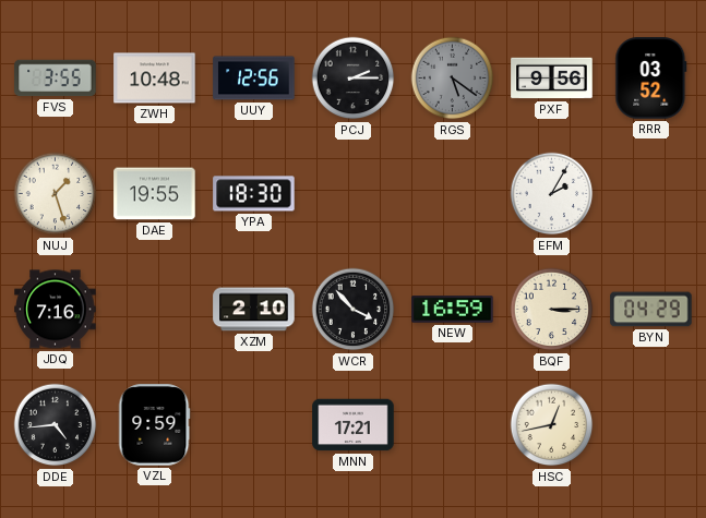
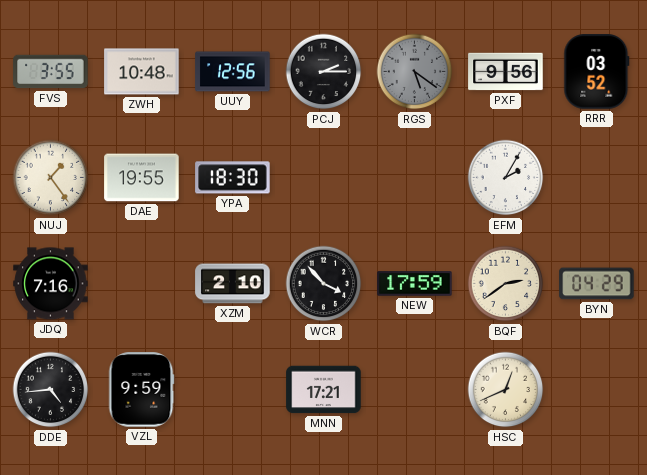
NUJ: 1:27 -> 1:24 (51, 178)
NEW: 16:59 -> 17:59 (415, 284)
BQF: 3:15 -> 2:39 (506, 284)
HSC: 12:43 -> 12:41 (506, 390)
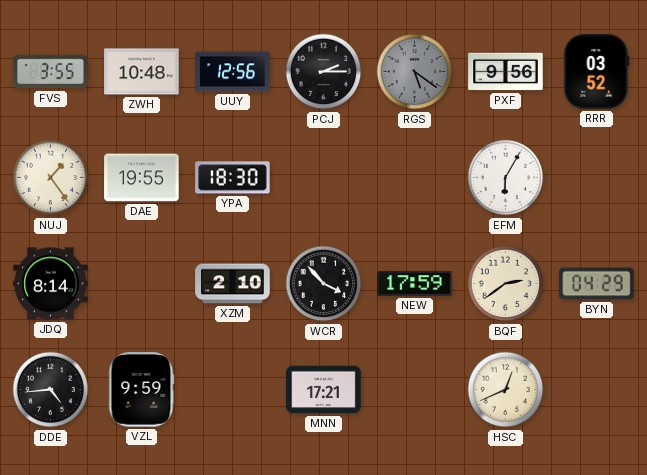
EFM: 2:05 -> 6:05 (506, 178)
JDQ: 7:16 -> 8:14 (51, 284)
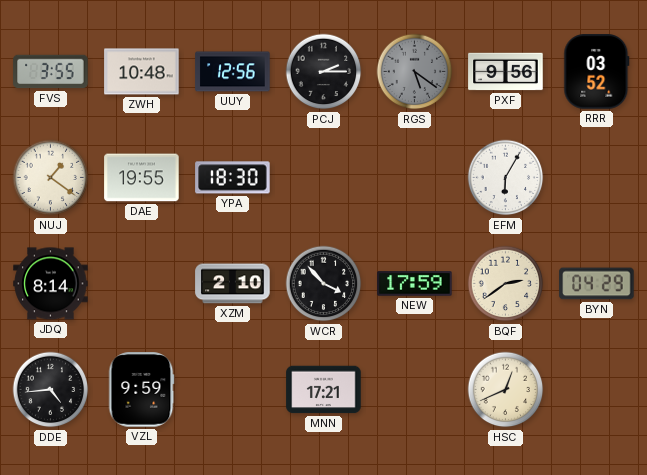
NUJ: 1:24 -> 1:21 (51, 178)
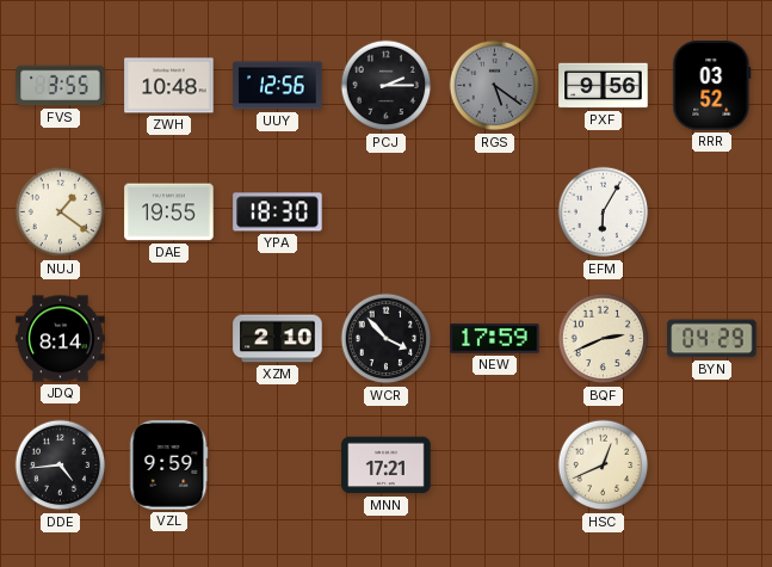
BQF: 2:39 -> 2:41 (604, 339)
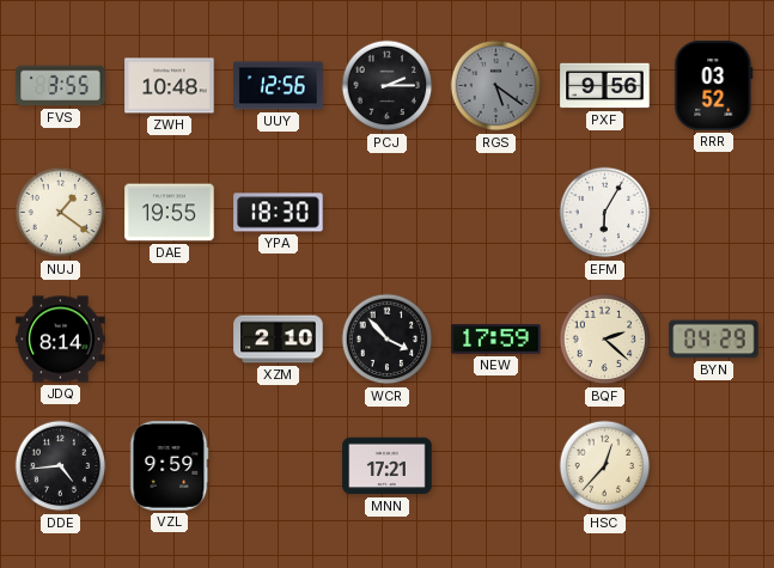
BQF: 2:41 -> 2:22 (605, 340)
HSC: 12:41 -> 12:37 (605, 466)
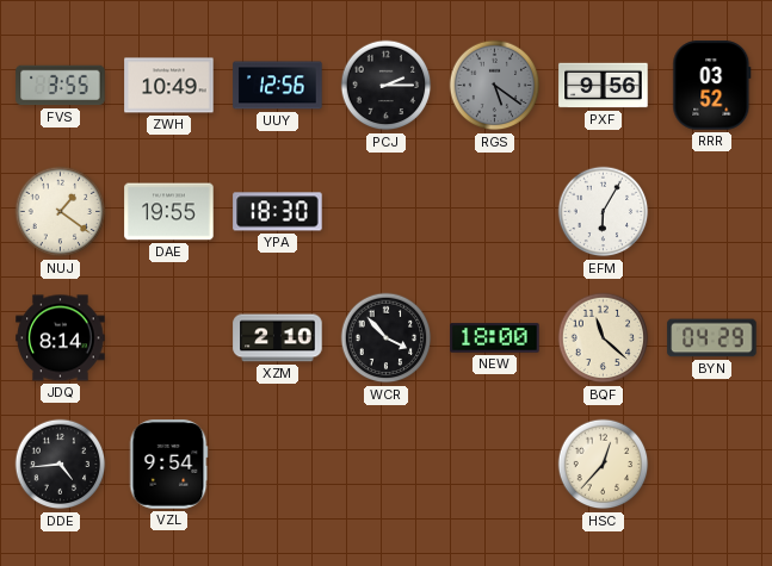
ZWH: 10:48 -> 10:49 (169, 86)
NEW: 17:59 -> 18:00 (495, 338)
BQF: 2:22 -> 11:22 (604, 338)
VZL: 9:59 -> 9:54 (168, 465)
MNN: 17:21 -> none (388, 466)
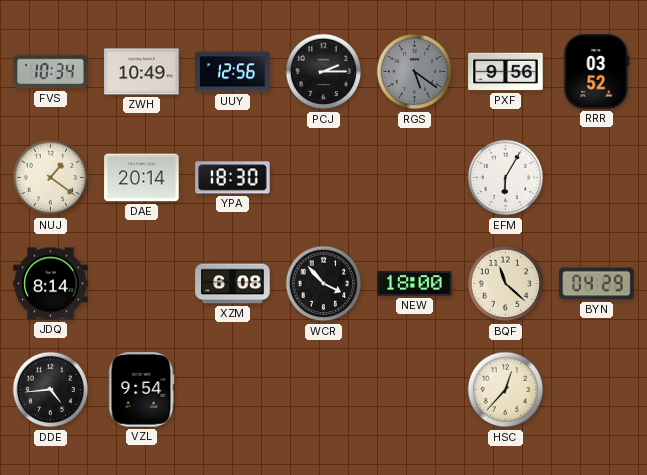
FVS: 3:55 -> 10:34 (51, 72)
DAE: 19:55 -> 20:14 (142, 178)
XZM: 2:10 -> 6:08 (233, 284)
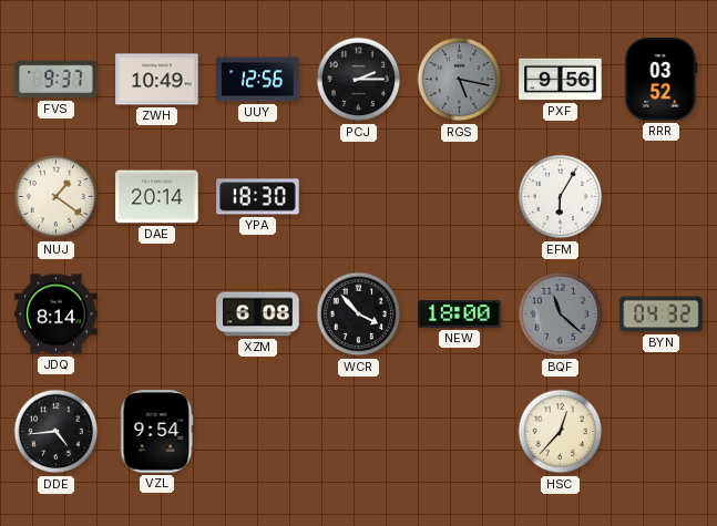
FVS: 10:34 -> 9:37 (57, 80)
RGS: 5:21 -> 5:17 (460, 80)
BQF dial: cream -> grey (561, 314)
BYN: 04:29 -> 04:32 (662, 314)
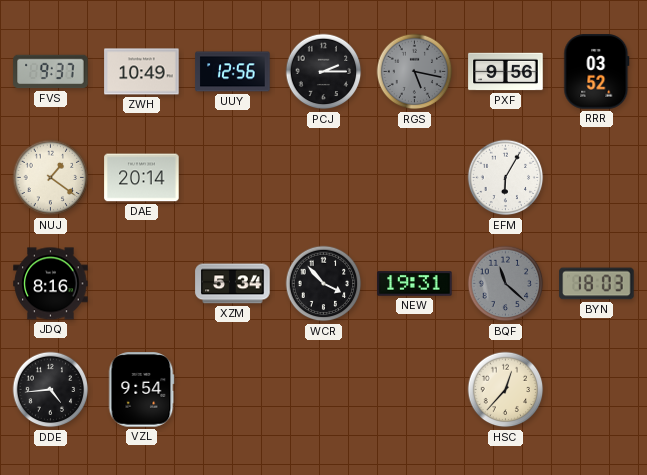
YPA: 18:30 -> none (258, 197)
JDQ: 8:14 -> 8:16 (51, 284)
XZM: 6:08 -> 5:34 (233, 284)
NEW: 18:00 -> 19:31 (415, 284)
BYN: 04:32 -> 18:03 (597, 284)
